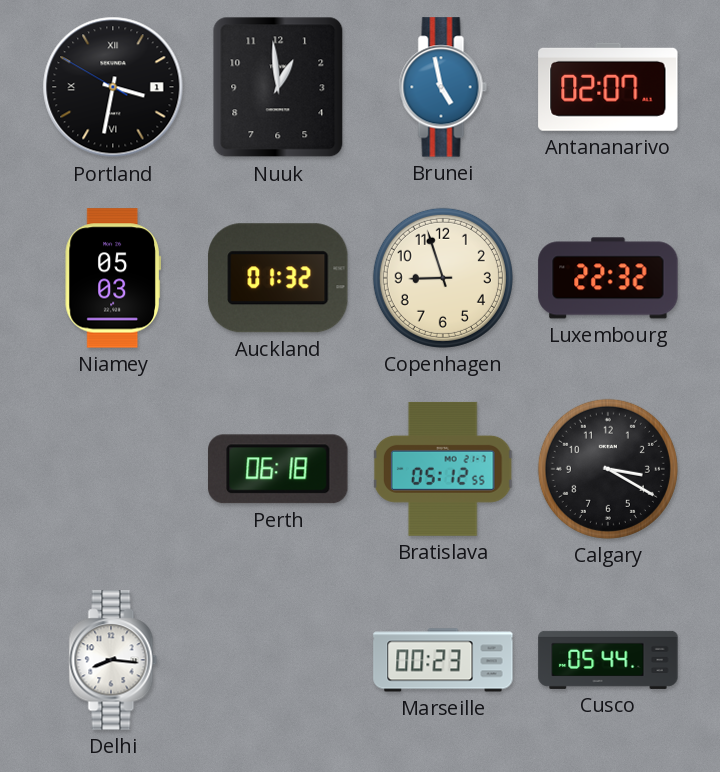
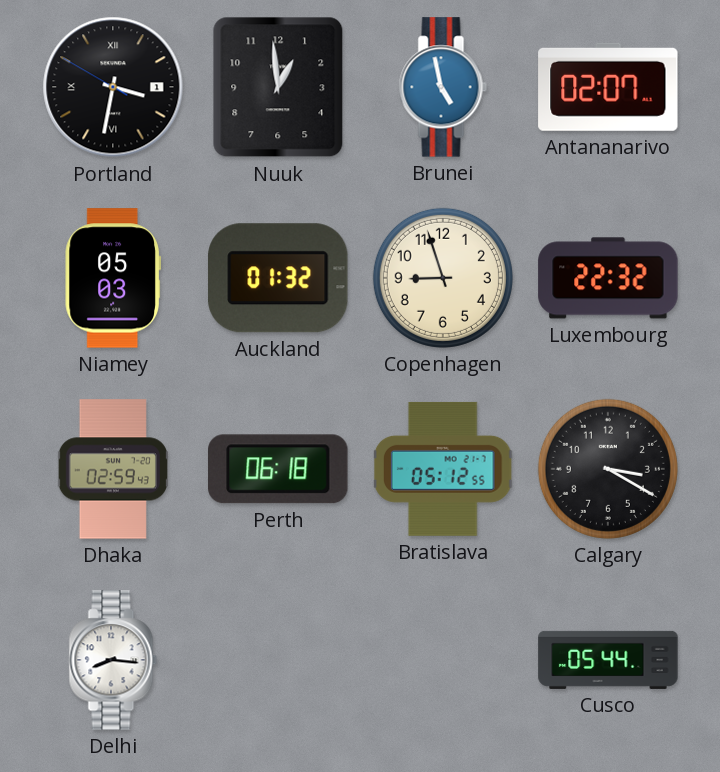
Dhaka: none -> 02:59 (113, 469)
Marseille: 00:23 -> none (443, 660)
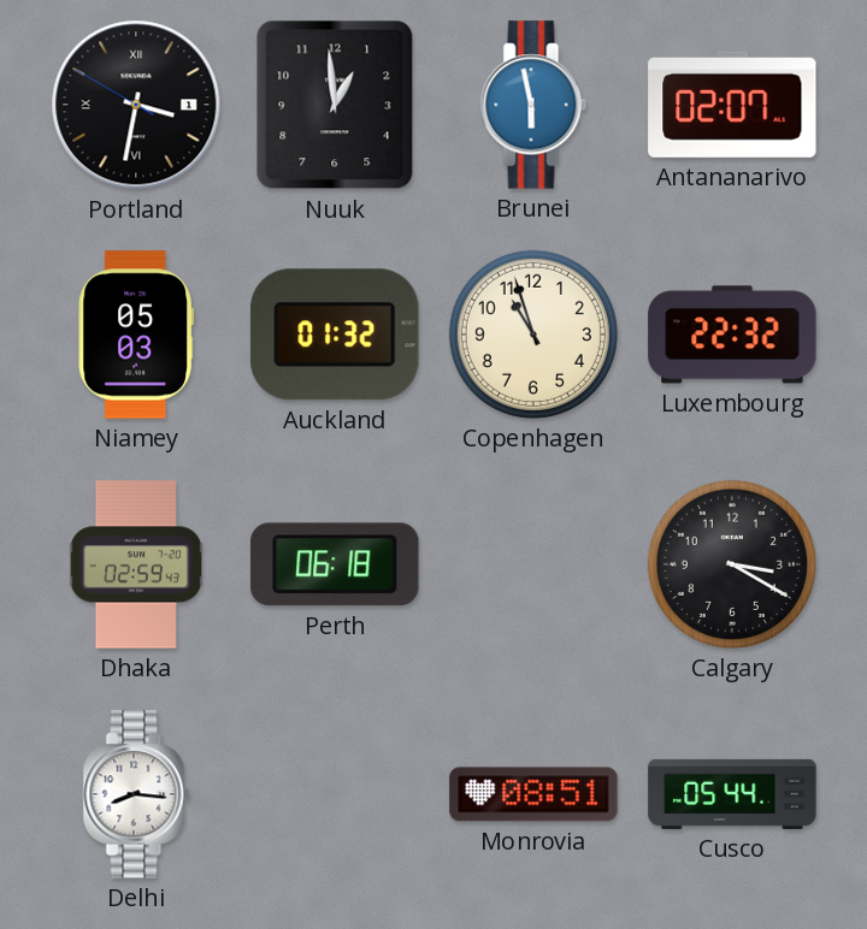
Brunei: 4:58 -> 5:58 (533, 105)
Copenhagen: 8:57 -> 10:57 (533, 335)
Bratislava: 05:12 -> none (443, 469)
Monrovia: none -> 08:51 (533, 794)
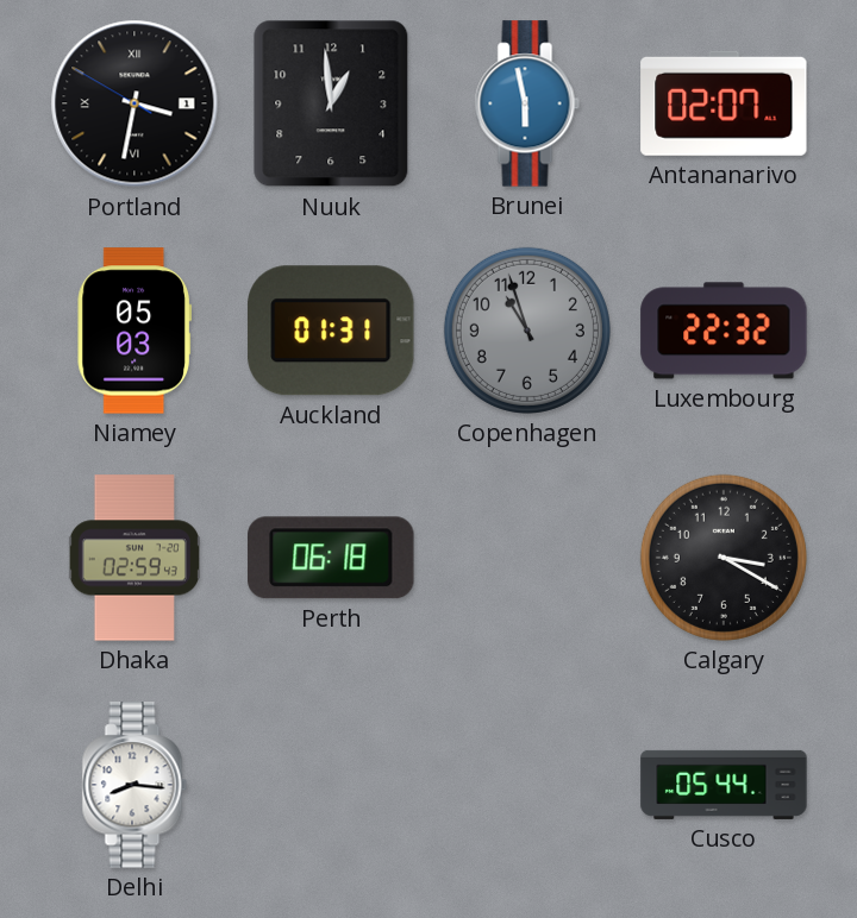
Auckland: 01:32 -> 01:31 (331, 331)
Copenhagen dial: cream -> grey (527, 331)
Monrovia: 08:51 -> none (533, 794)
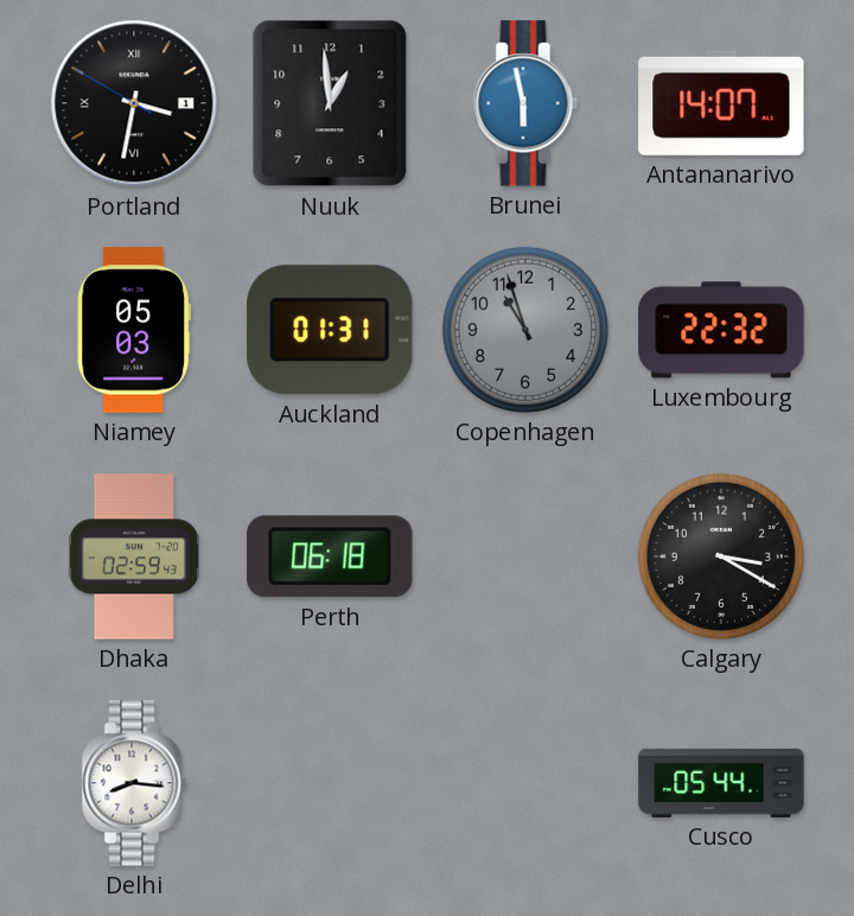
Antananarivo: 02:07 -> 14:07 (721, 103)
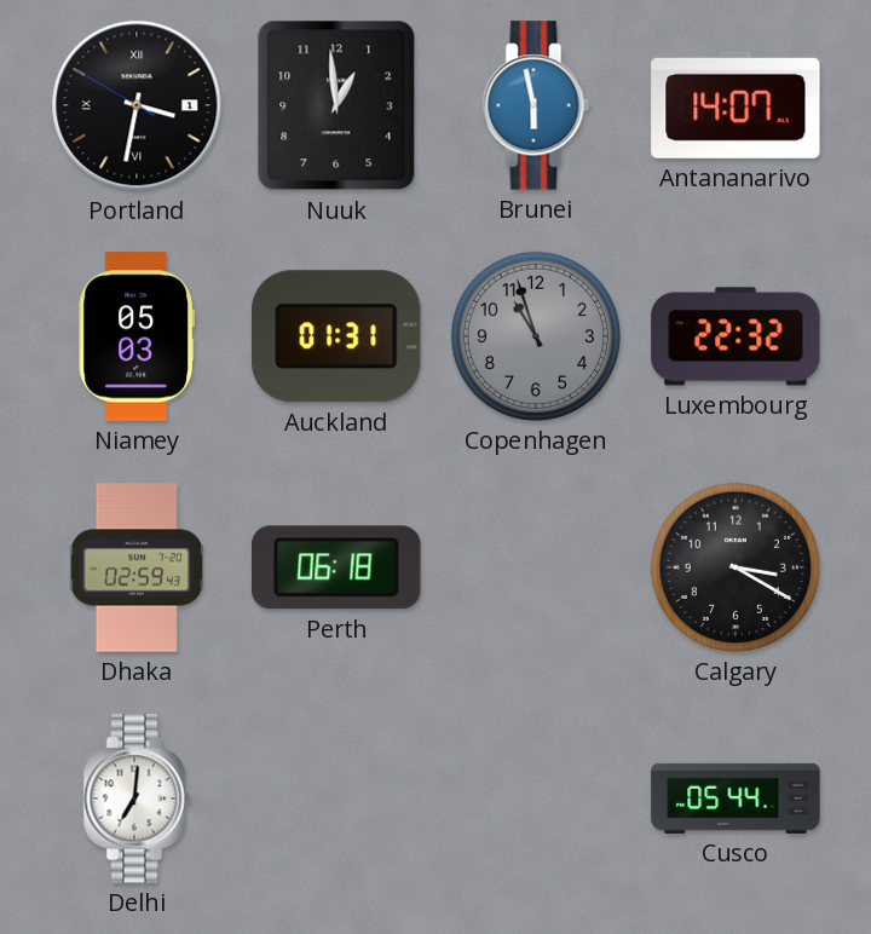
Delhi: 8:16 -> 7:01 (137, 798)
